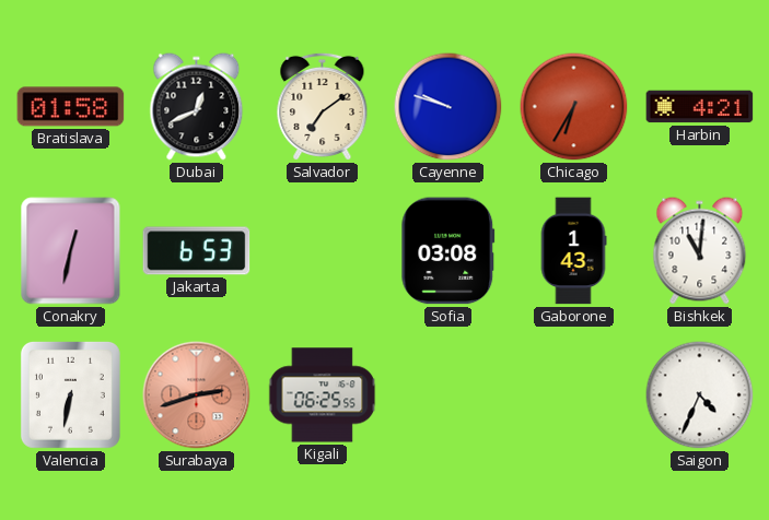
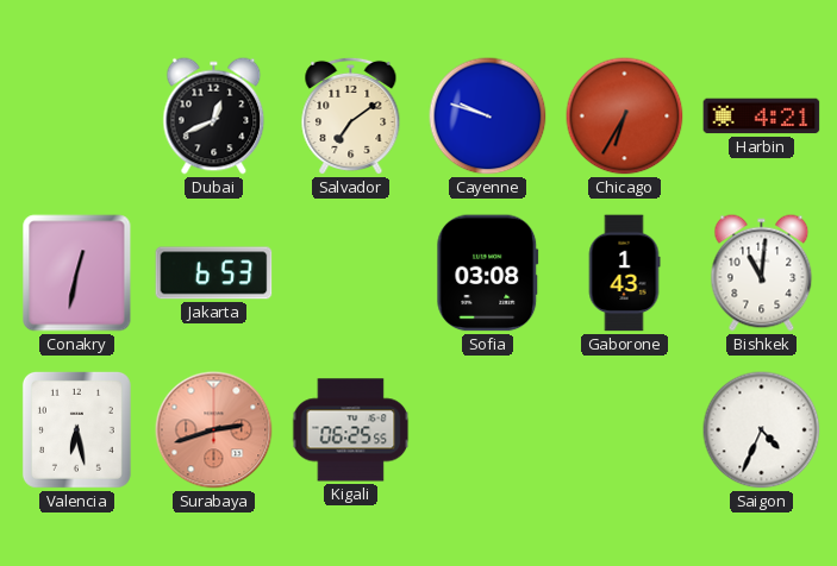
Bratislava: 01:58 -> none (71, 107)
Valencia: 6:32 -> 6:28 (76, 429)
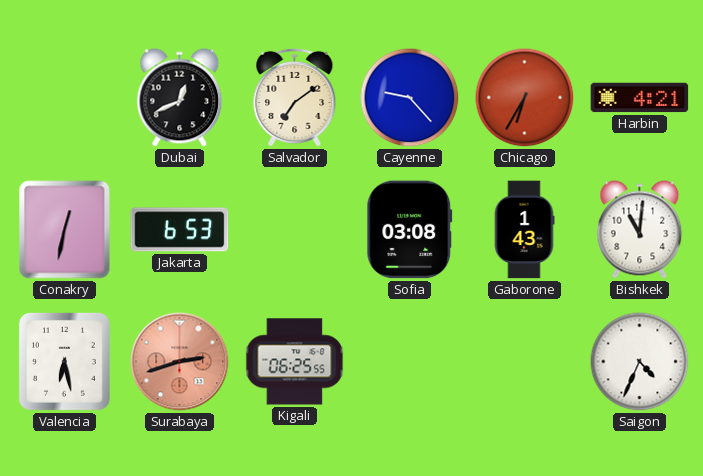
Cayenne: 9:48 -> 9:23 (410, 98)
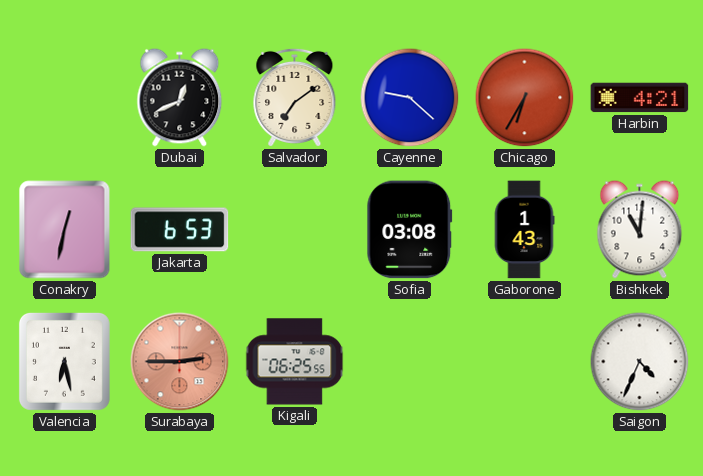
Cayenne: 9:23 -> 9:22 (410, 98)
Surabaya: 2:42 -> 2:45 (180, 362)
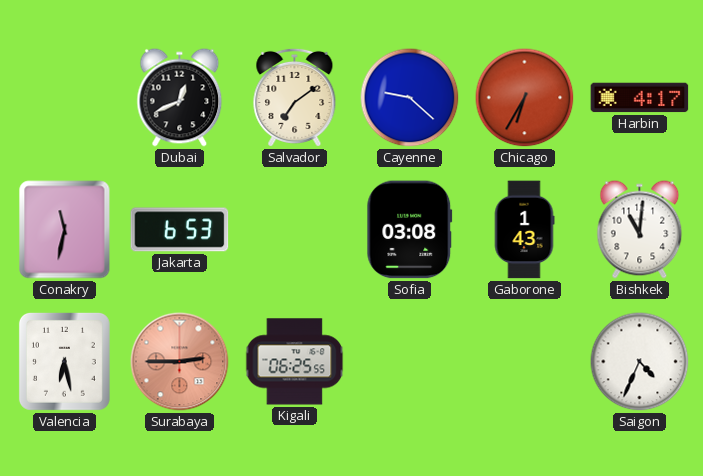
Harbin: 4:21 -> 4:17 (640, 98)
Conakry: 12:32 -> 11:32 (65, 230)
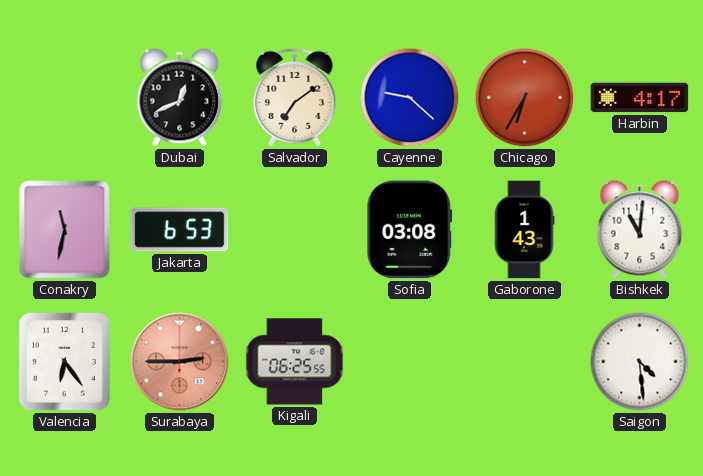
Valencia: 6:28 -> 6:24 (64, 361)
Saigon: 4:34 -> 4:29 (640, 362)
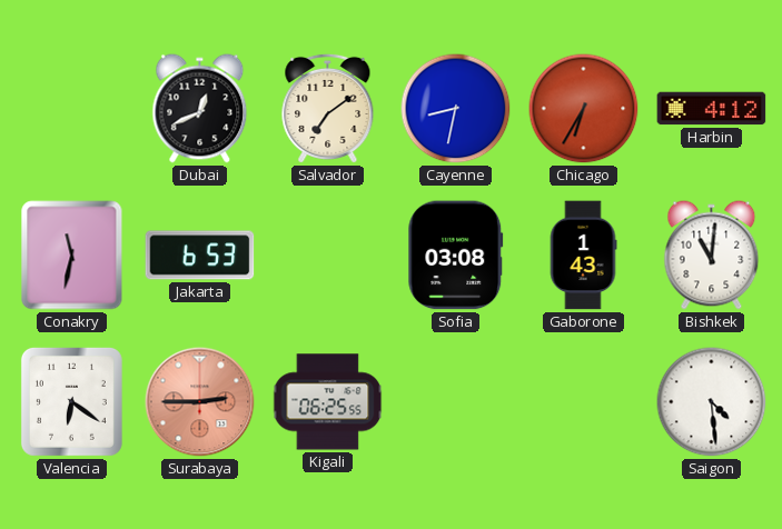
Cayenne: 9:22 -> 8:32 (456, 109)
Harbin: 4:17 -> 4:12 (712, 109)
Valencia: 6:24 -> 6:21 (71, 401)
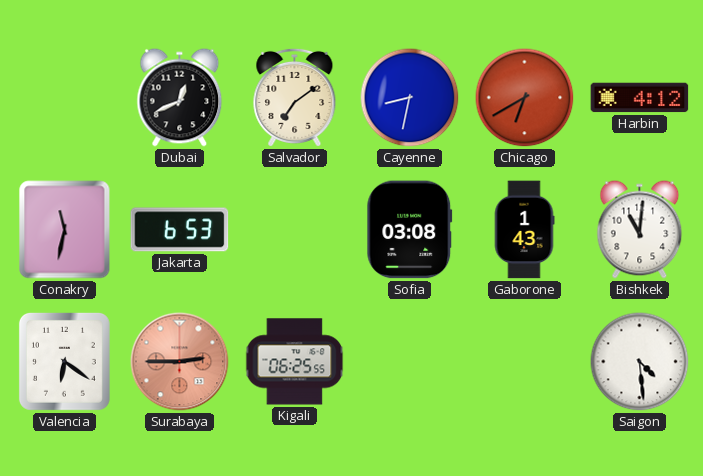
Chicago: 6:35 -> 6:40 (525, 98)
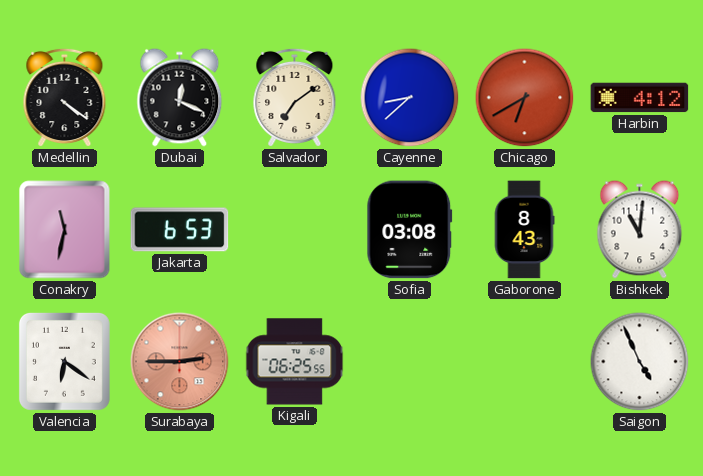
Medellin: none -> 4:21 (65, 98)
Dubai: 12:41 -> 12:19 (180, 98)
Cayenne: 8:32 -> 8:38 (410, 98)
Gaborone: 1:43 -> 8:43 (524, 230)
Saigon: 4:29 -> 4:56 (640, 362)
